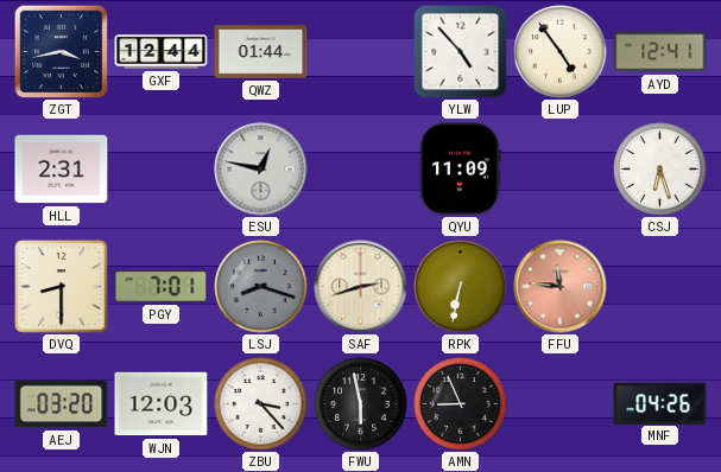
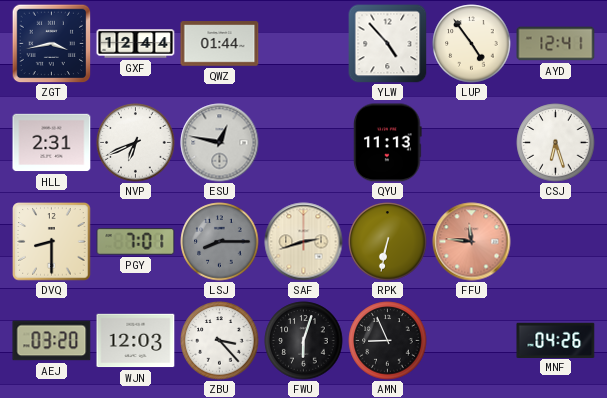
NVP: none -> 6:41 (136, 143)
QYU: 11:09 -> 11:13 (388, 143)
LSJ: 8:18 -> 8:15 (220, 242)
FWU: 5:58 -> 6:03 (304, 341)
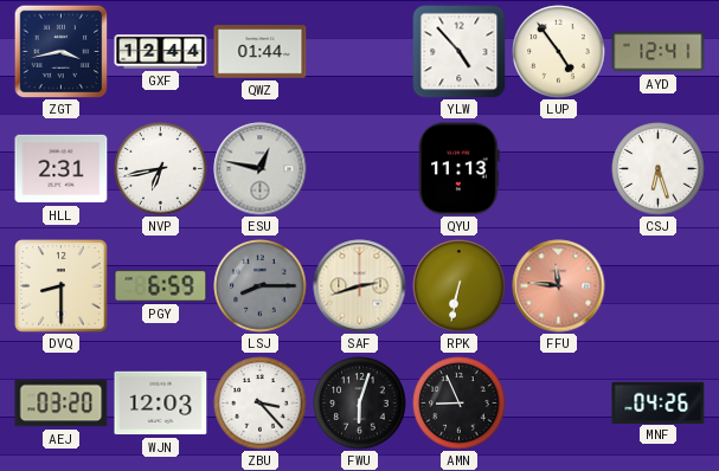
NVP: 6:41 -> 6:43 (161, 169)
PGY: 7:01 -> 6:59 (161, 286)
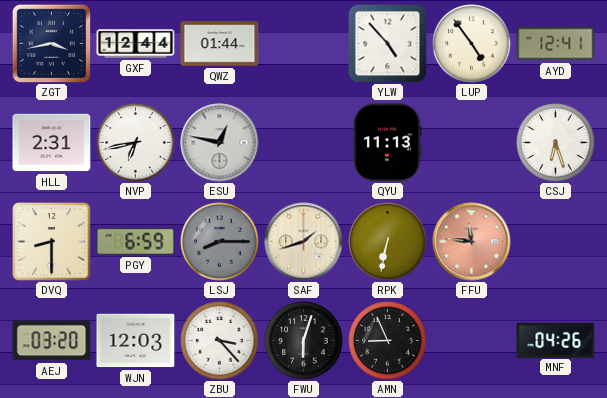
SAF: 2:42 -> 1:42 (304, 242)
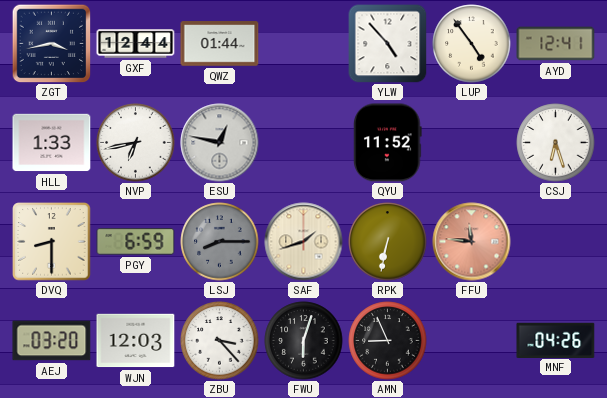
HLL: 2:31 -> 1:33 (52, 143)
QYU: 11:13 -> 11:52 (388, 143)
